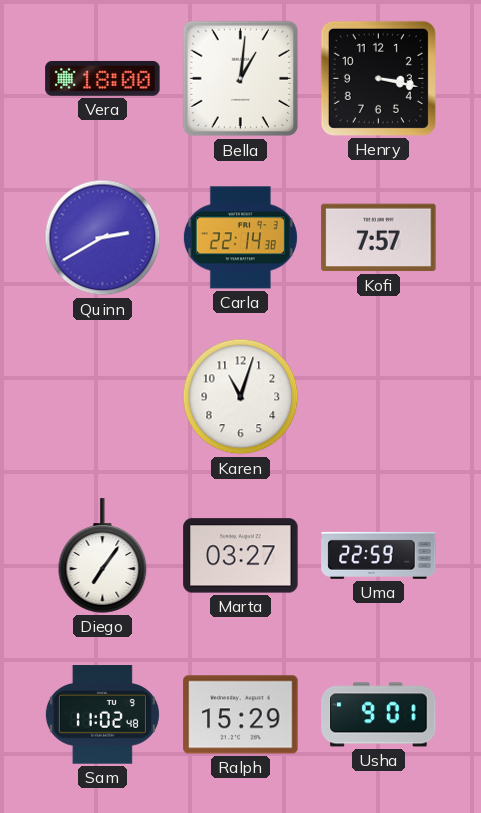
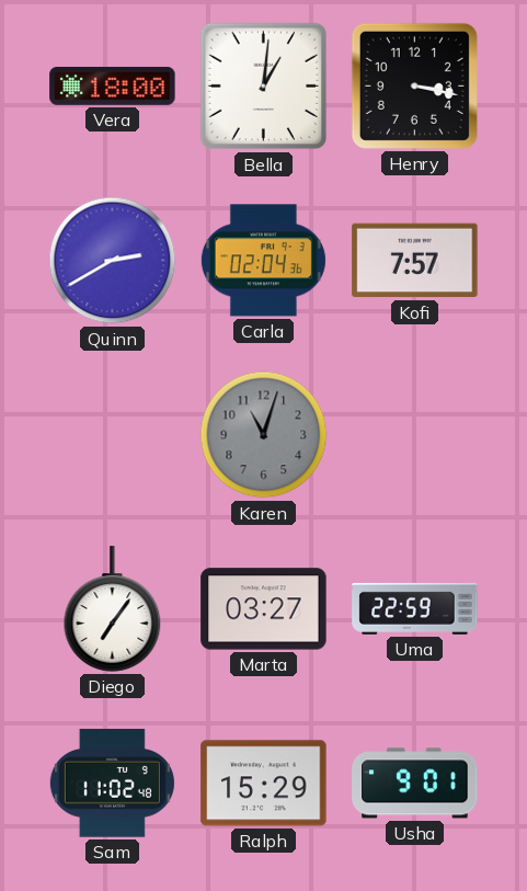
Carla: 22:14 -> 02:04 (263, 261)
Karen dial: white -> grey (264, 435)
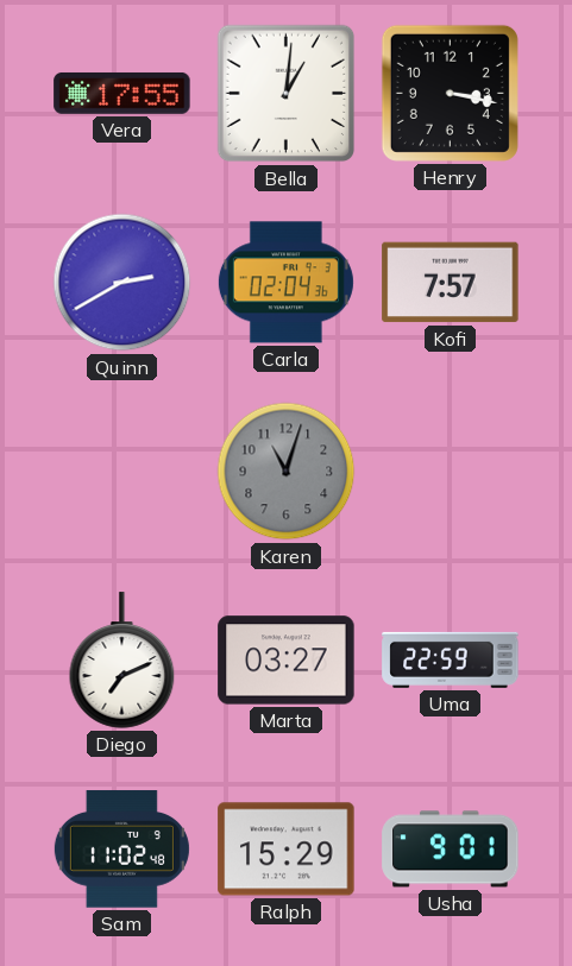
Vera: 18:00 -> 17:55 (122, 93)
Diego: 7:06 -> 7:11 (122, 661)
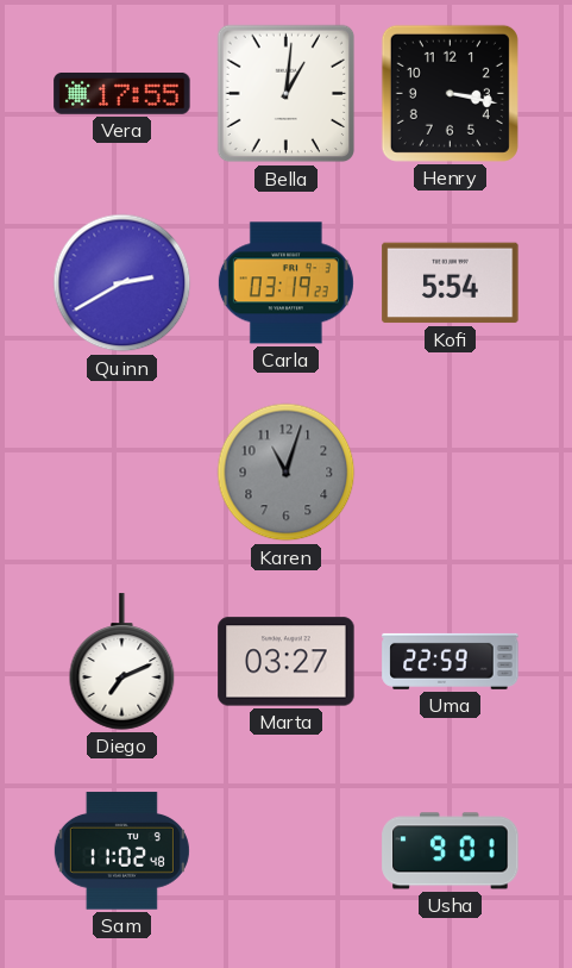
Carla: 02:04 -> 03:19 (285, 283)
Kofi: 7:57 -> 5:54 (451, 283)
Ralph: 15:29 -> none (287, 850)
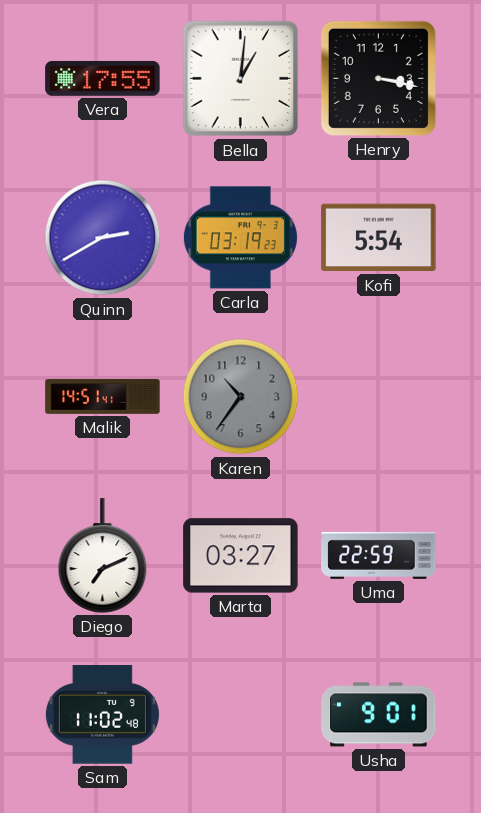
Malik: none -> 14:51 (103, 397)
Karen: 11:03 -> 10:36 (241, 397)
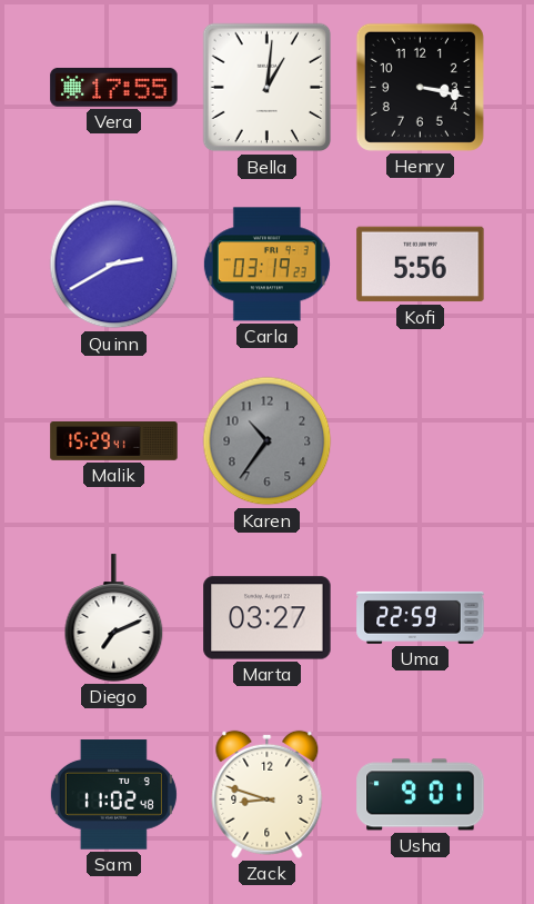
Kofi: 5:54 -> 5:56 (421, 265)
Malik: 14:51 -> 15:29 (114, 441)
Zack: none -> 8:48 (268, 794)
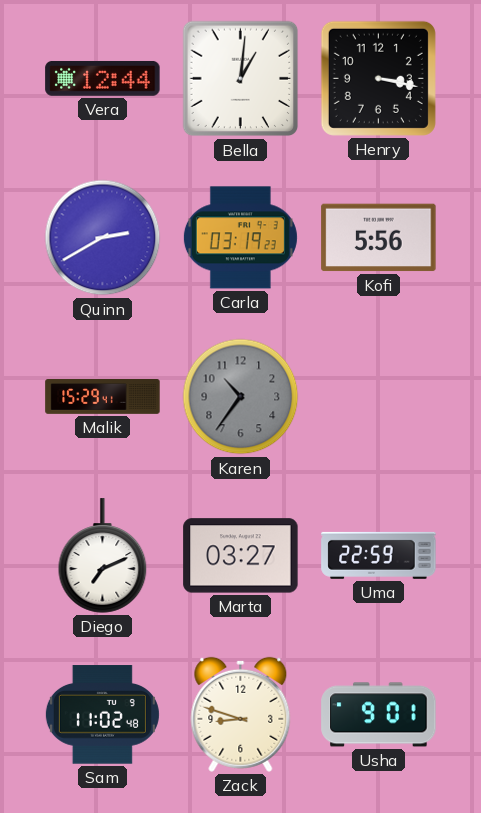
Vera: 17:55 -> 12:44 (103, 78)
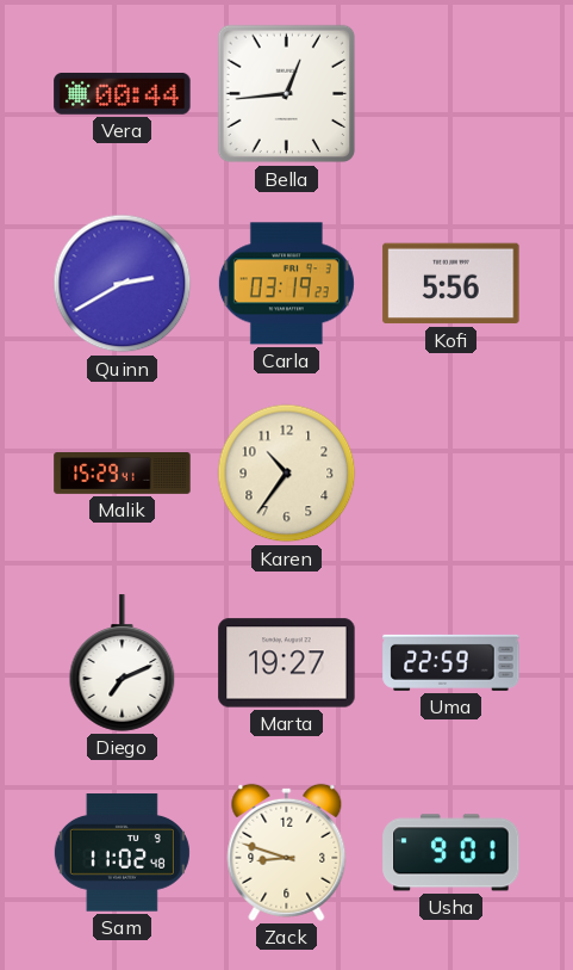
Vera: 12:44 -> 00:44 (123, 93)
Bella: 1:01 -> 12:44 (287, 94)
Henry: 3:17 -> none (378, 78)
Karen dial: grey -> cream (287, 474)
Marta: 03:27 -> 19:27 (287, 663)
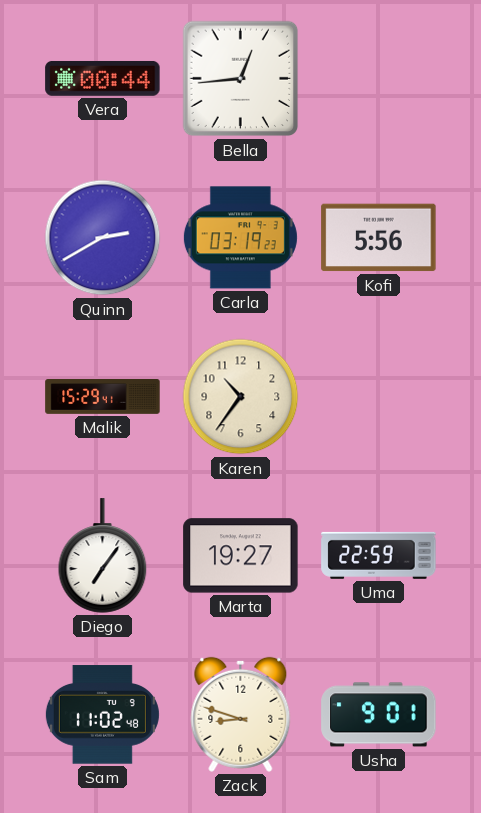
Diego: 7:11 -> 7:06 (103, 556)
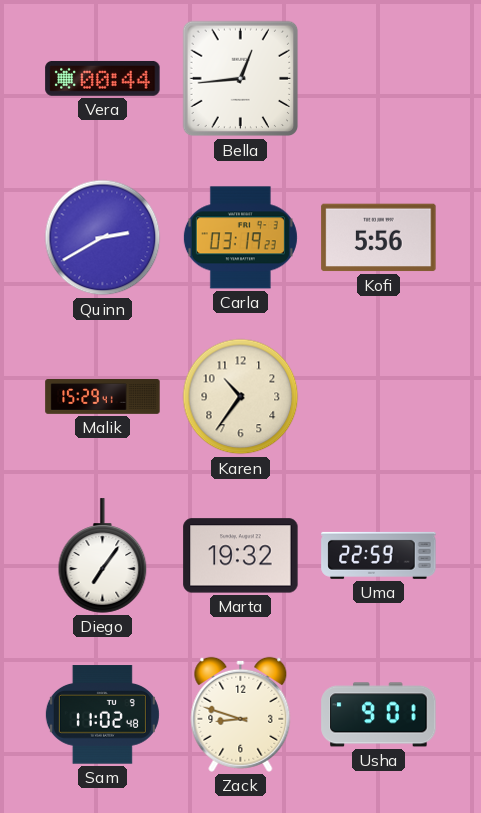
Marta: 19:27 -> 19:32 (241, 556)
